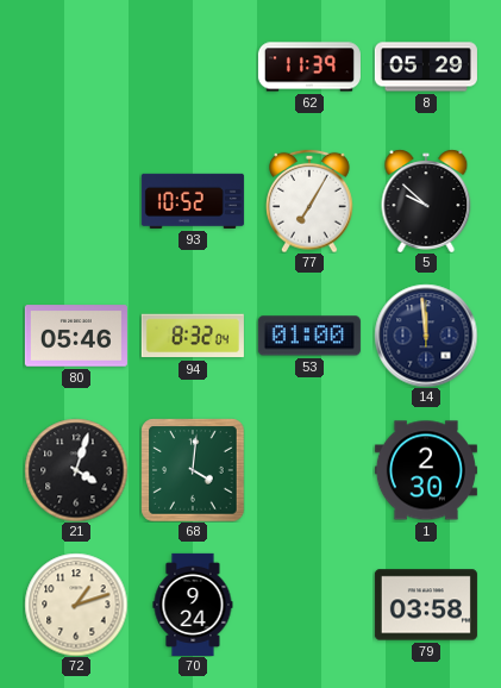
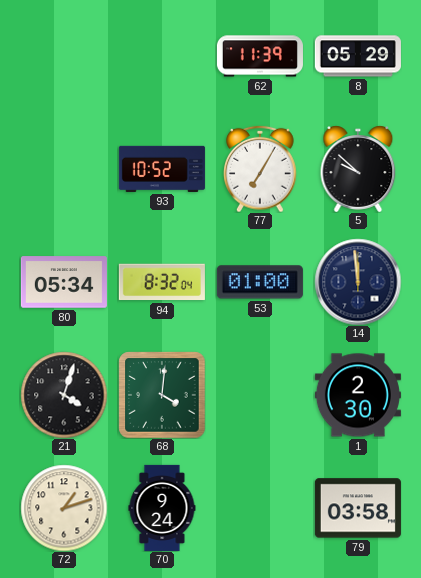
80: 05:46 -> 05:34 (64, 282)
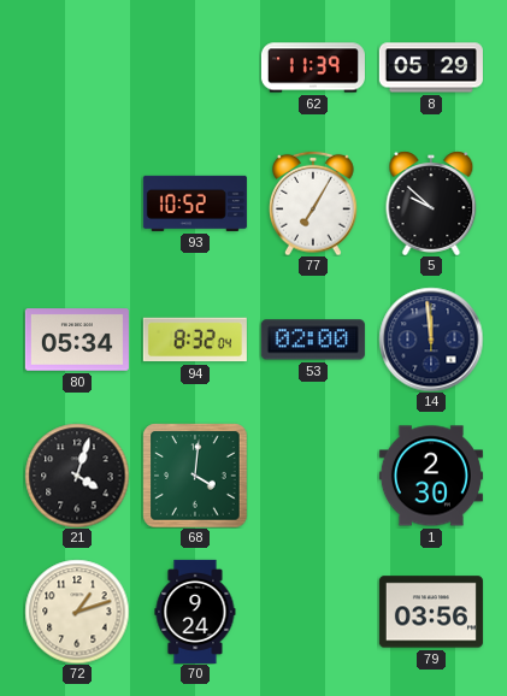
53: 01:00 -> 02:00 (313, 340)
79: 03:58 -> 03:56 (431, 612)
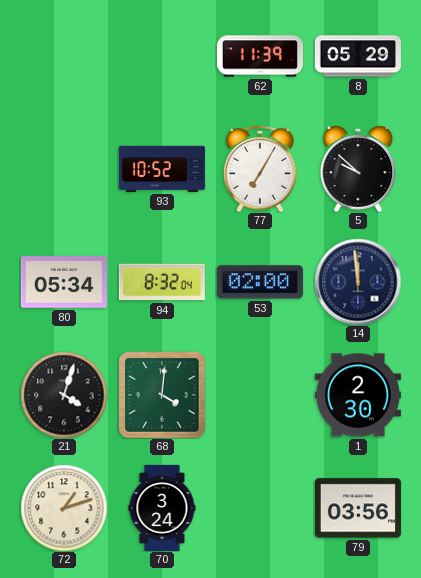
70: 9:24 -> 3:24 (162, 508)
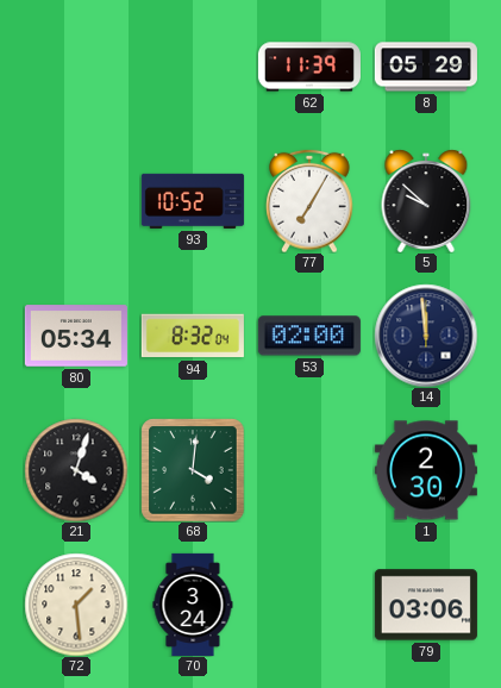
72: 1:12 -> 1:29 (76, 605)
79: 03:56 -> 03:06 (426, 605)
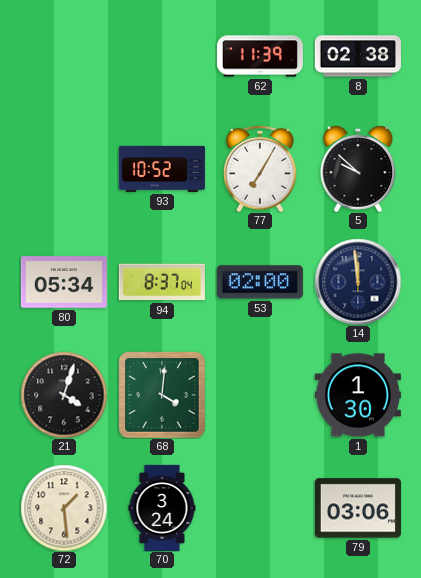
8: 05:29 -> 02:38 (358, 56)
94: 8:32 -> 8:37 (162, 282)
1: 2:30 -> 1:30 (358, 395)
